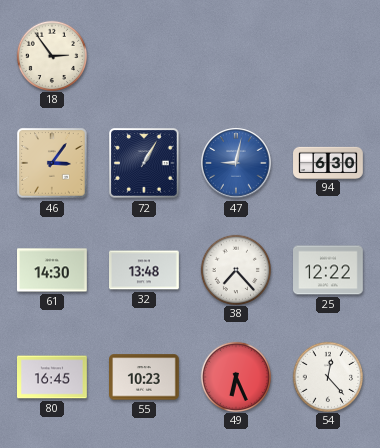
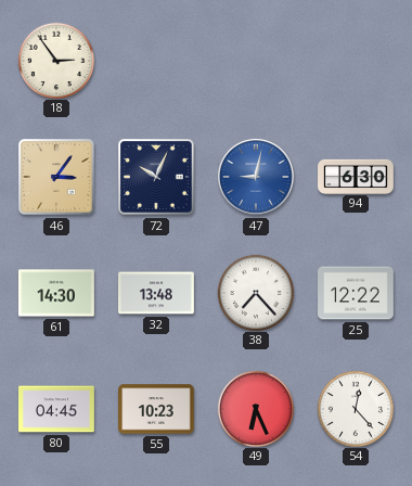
72: 1:05 -> 10:04 (156, 177)
80: 16:45 -> 04:45 (57, 409)
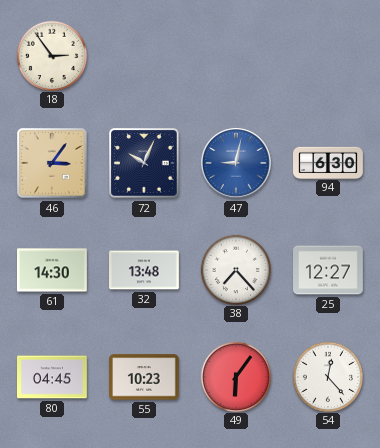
25: 12:22 -> 12:27 (329, 270)
49: 6:26 -> 6:06 (235, 376)
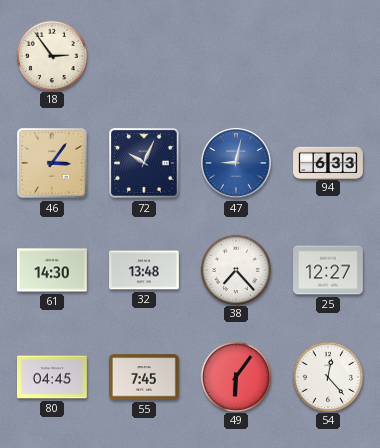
94: 6:30 -> 6:33 (328, 162)
55: 10:23 -> 7:45 (145, 377)
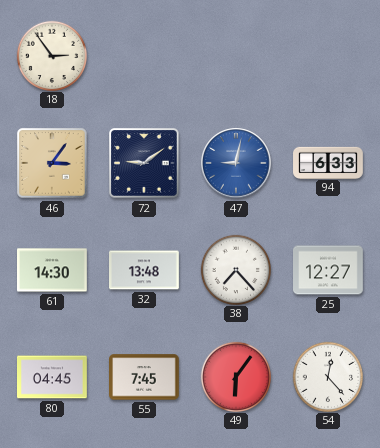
72: 10:04 -> 9:09 (144, 163)
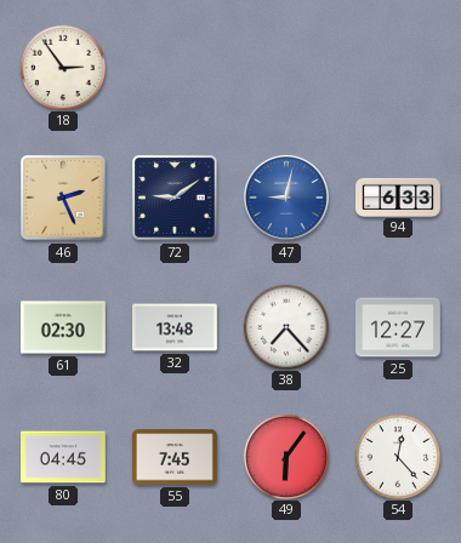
46: 3:06 -> 2:26 (63, 198)
61: 14:30 -> 02:30 (64, 327)
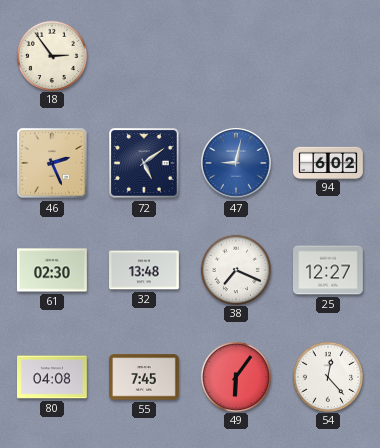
72: 9:09 -> 5:09 (144, 163)
94: 6:33 -> 6:02 (328, 162)
38: 7:23 -> 7:19 (235, 269)
80: 04:45 -> 04:08 (53, 377)
